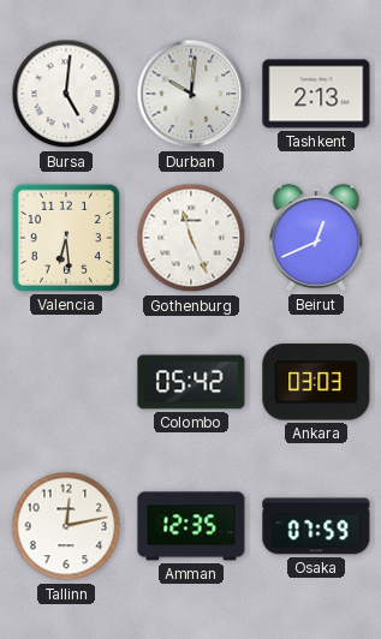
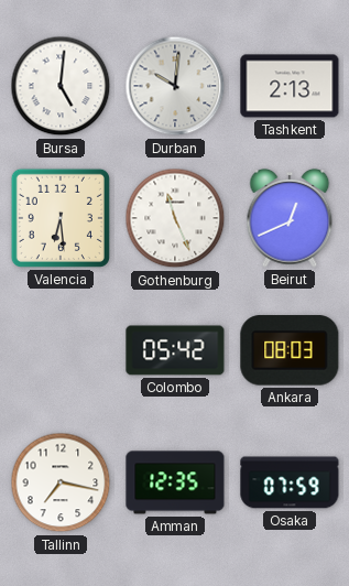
Ankara: 03:03 -> 08:03 (290, 350)
Tallinn: 12:13 -> 7:17 (61, 482)
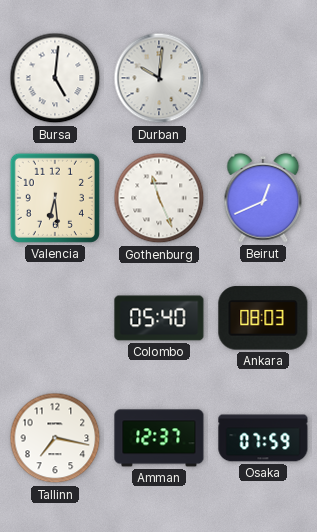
Tashkent: 2:13 -> none (290, 86)
Colombo: 05:42 -> 05:40 (159, 318)
Amman: 12:35 -> 12:37 (159, 438)
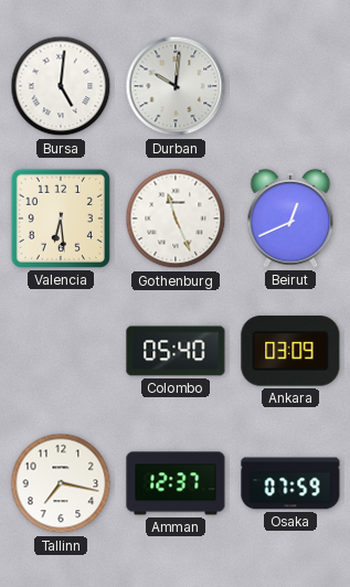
Ankara: 08:03 -> 03:09 (290, 351)
